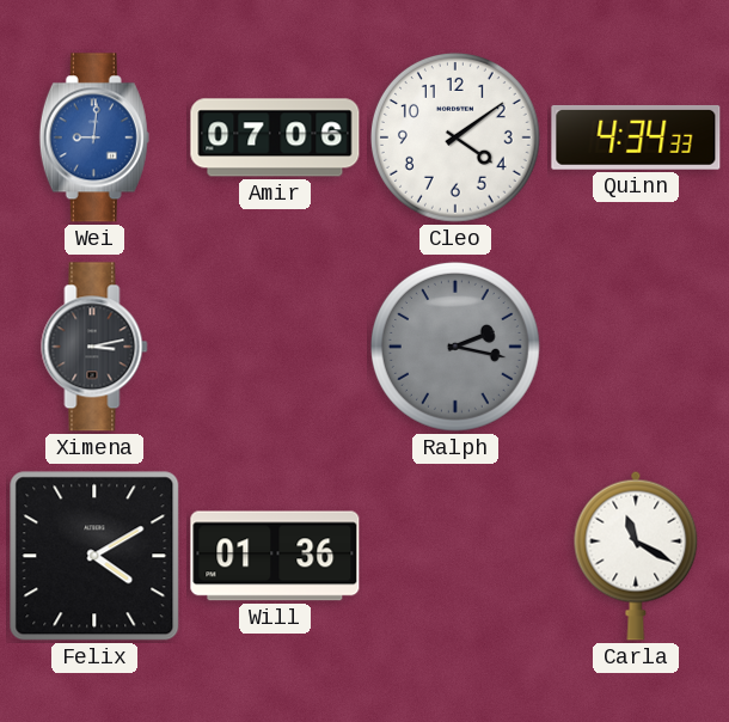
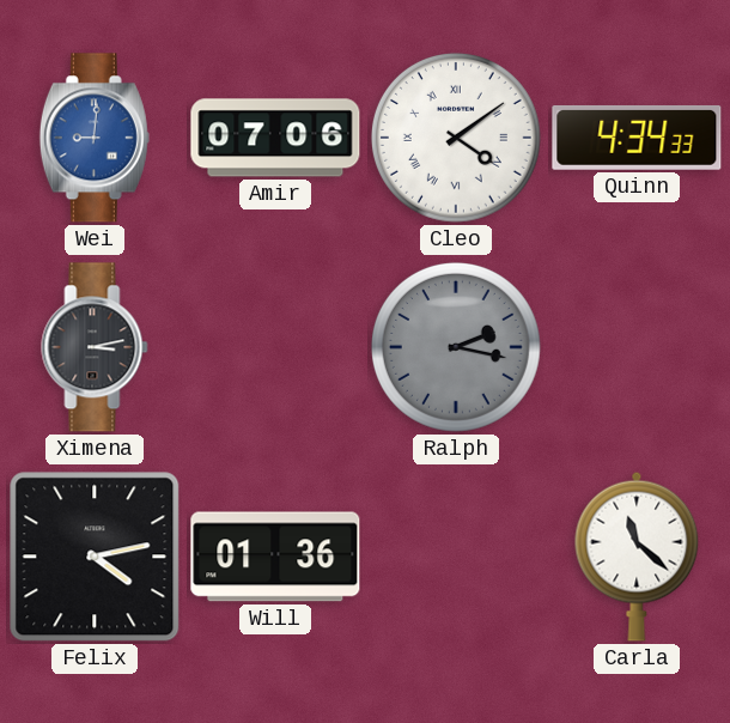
Cleo numerals: Arabic -> Roman (456, 138)
Felix: 4:10 -> 4:13 (95, 557)
Carla: 11:20 -> 11:22 (637, 557)
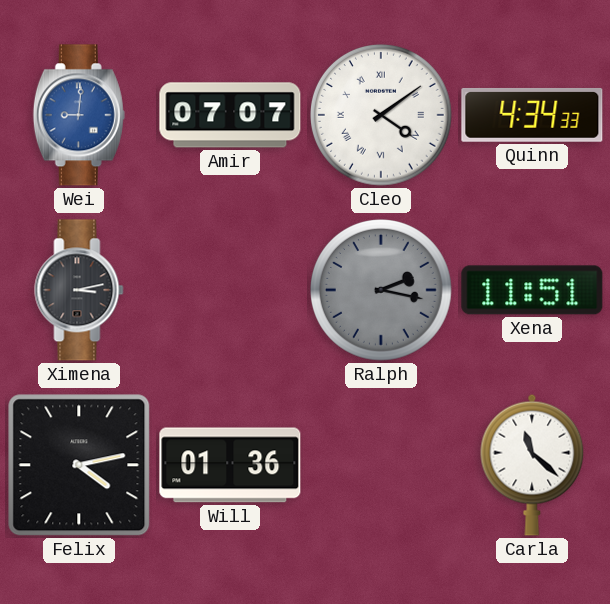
Amir: 07:06 -> 07:07 (230, 115)
Xena: none -> 11:51 (532, 290)
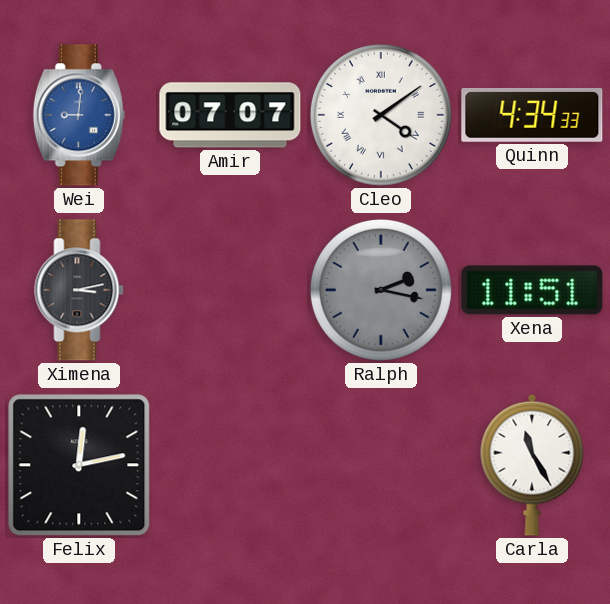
Felix: 4:13 -> 12:13 (79, 465)
Will: 01:36 -> none (230, 465)
Carla: 11:22 -> 11:25 (532, 465)
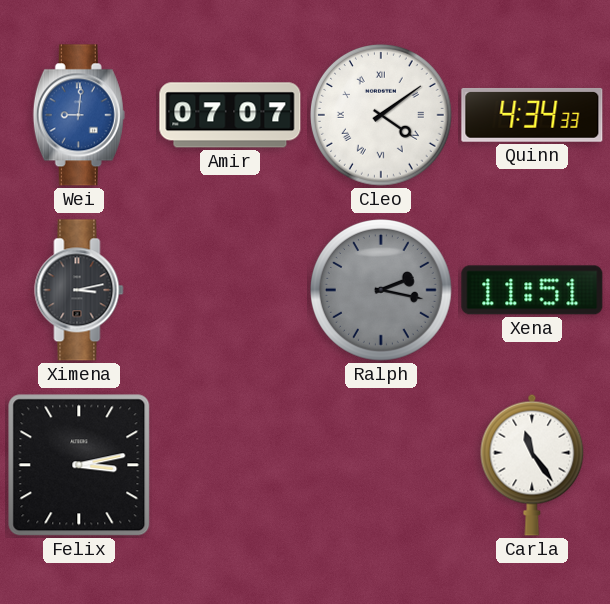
Felix: 12:13 -> 3:13 (79, 465)
Carla: 11:25 -> 11:24 (532, 465)
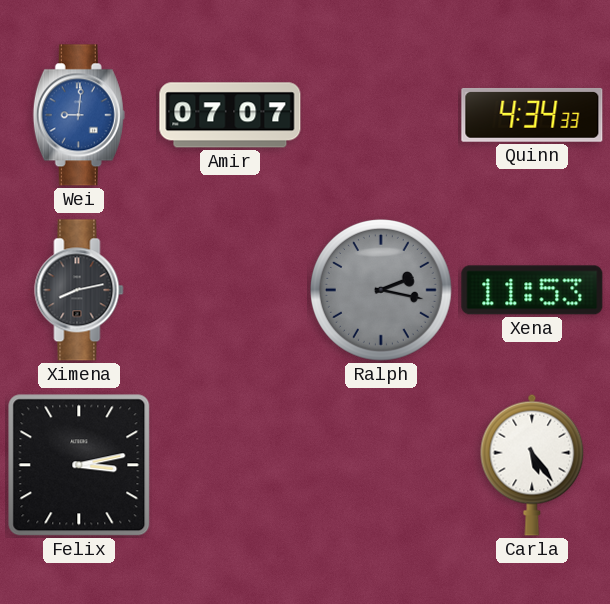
Cleo: 4:09 -> none (381, 115)
Ximena: 3:13 -> 8:13 (79, 290)
Xena: 11:51 -> 11:53 (532, 290)
Carla: 11:24 -> 5:24 (532, 465)
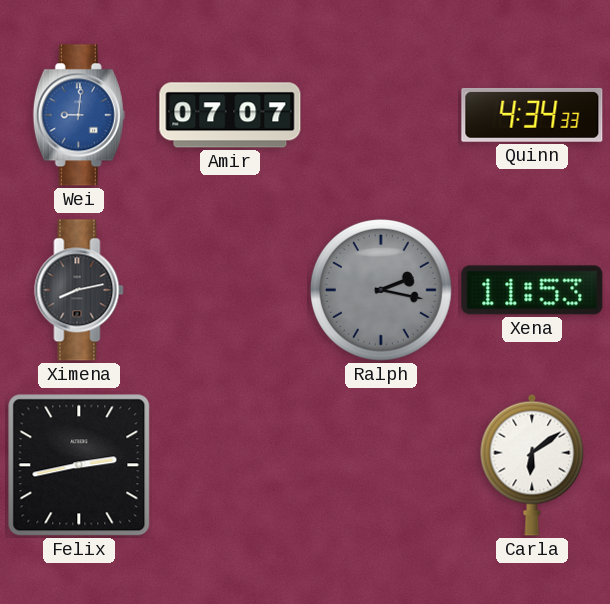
Felix: 3:13 -> 2:43 (79, 465)
Carla: 5:24 -> 6:09 (532, 465)
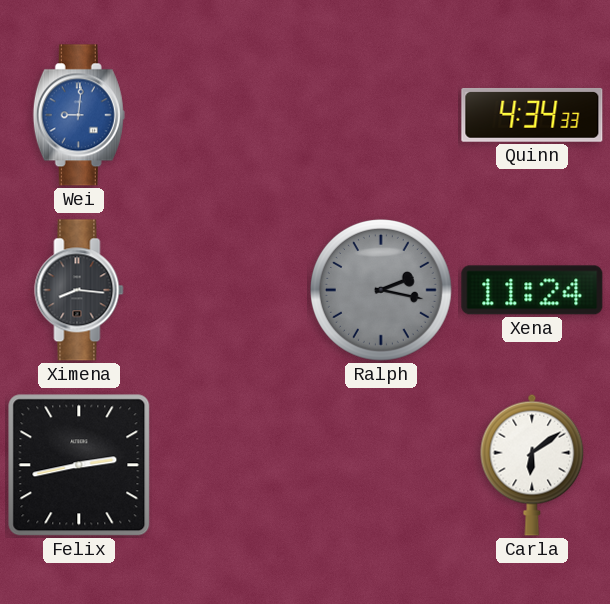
Amir: 07:07 -> none (230, 115)
Ximena: 8:13 -> 8:16 (79, 290)
Xena: 11:53 -> 11:24 (532, 290)
